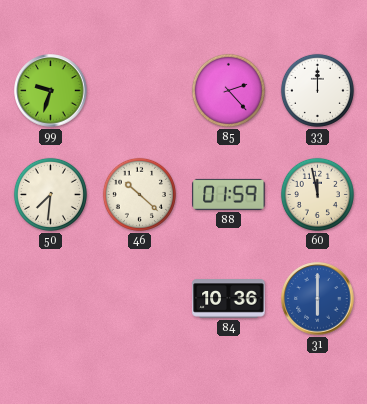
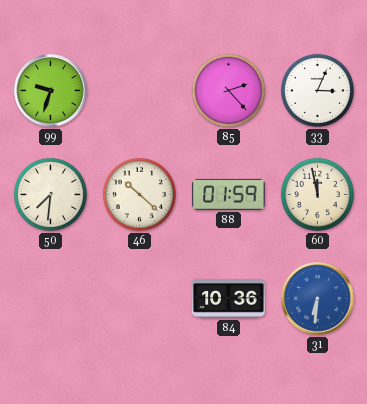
33: 12:00 -> 3:04 (317, 90)
31: 6:00 -> 6:31 (318, 299)
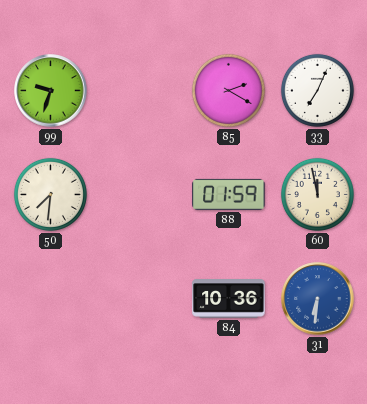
85: 2:23 -> 2:20 (228, 90)
33: 3:04 -> 7:04 (317, 90)
46: 10:22 -> none (139, 194)
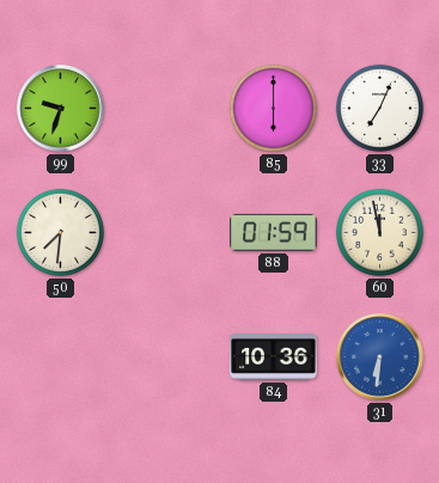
85: 2:20 -> 6:00 (273, 108)
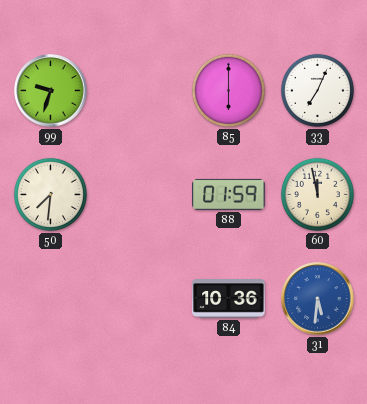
31: 6:31 -> 5:31 (318, 299)
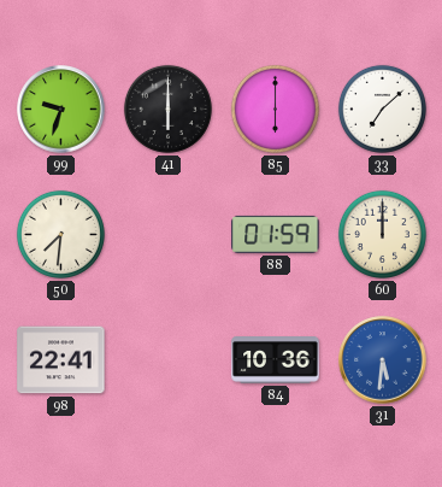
41: none -> 6:00 (167, 108)
33: 7:04 -> 7:08 (382, 108)
60: 11:58 -> 12:00 (382, 234)
98: none -> 22:41 (61, 360)
